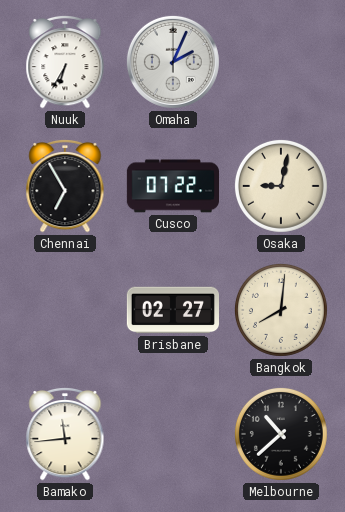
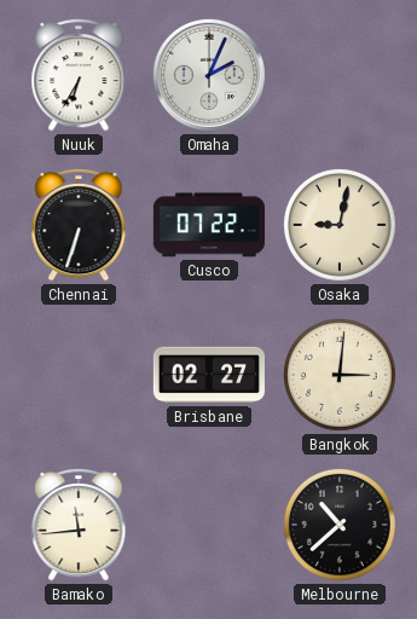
Chennai: 6:55 -> 6:33 (79, 225)
Bangkok: 8:01 -> 3:01 (340, 375)
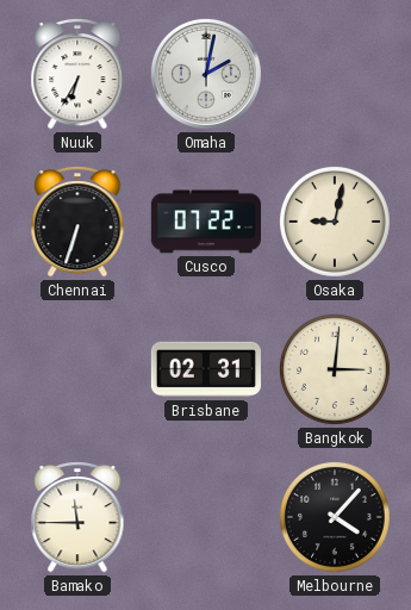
Omaha: 2:04 -> 2:02 (206, 74)
Brisbane: 02:27 -> 02:31 (205, 369)
Bamako: 11:44 -> 11:45 (77, 517)
Melbourne: 10:38 -> 4:07 (335, 517)
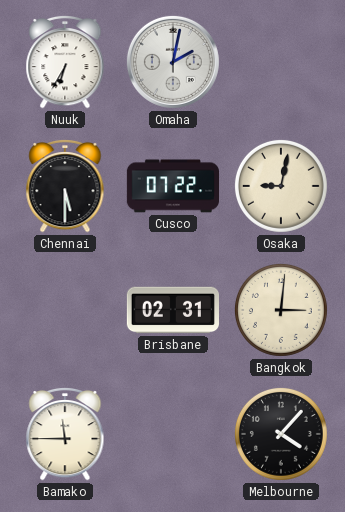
Chennai: 6:33 -> 5:30 (65, 186)
